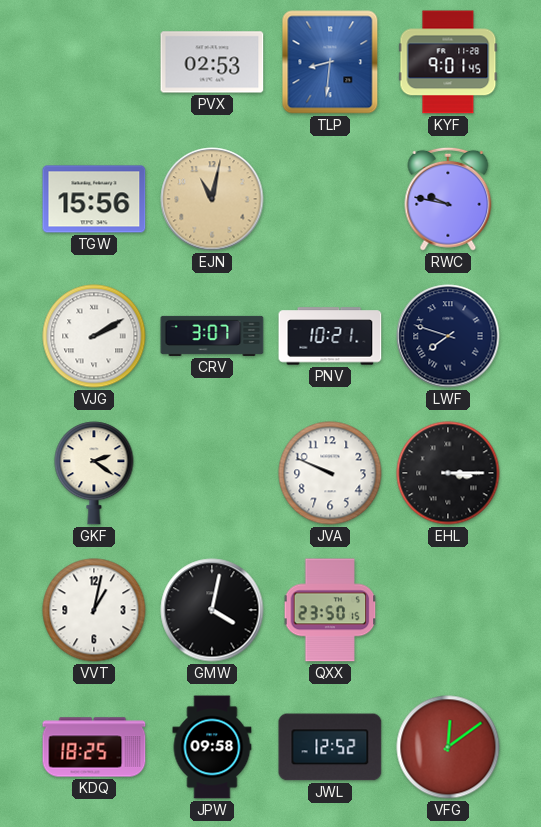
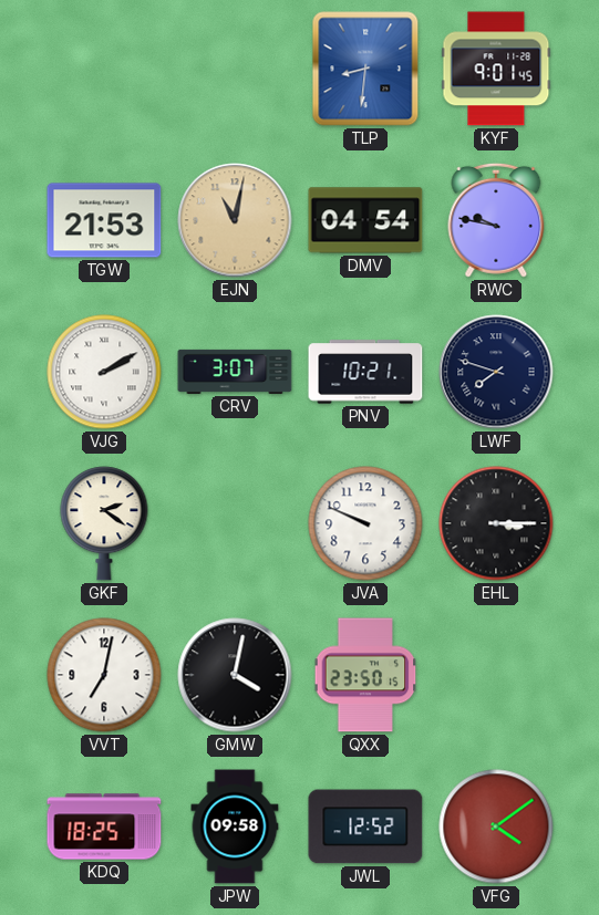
PVX: 02:53 -> none (212, 62)
TGW: 15:56 -> 21:53 (104, 220)
DMV: none -> 04:54 (365, 220)
VVT: 1:02 -> 7:02 (104, 675)
VFG: 12:09 -> 4:09 (496, 826)
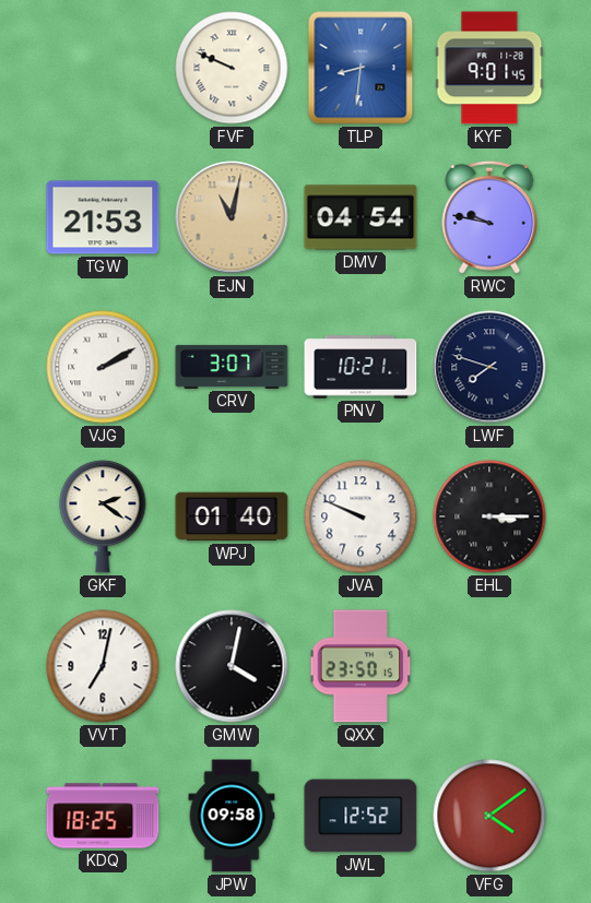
FVF: none -> 9:49 (232, 68)
WPJ: none -> 01:40 (232, 516)
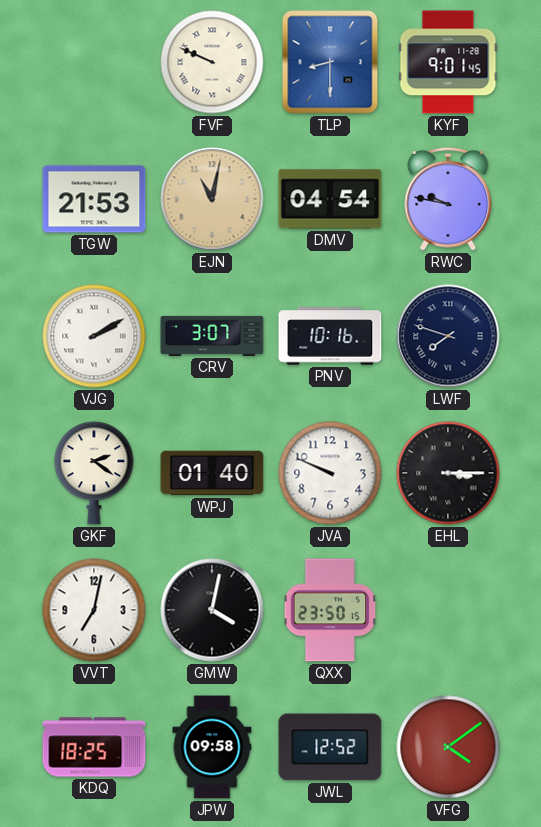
TLP: 8:31 -> 8:30 (330, 62)
PNV: 10:21 -> 10:16 (330, 336)
